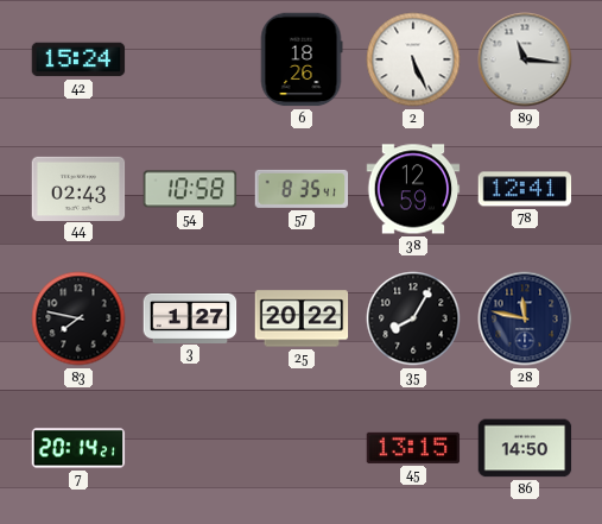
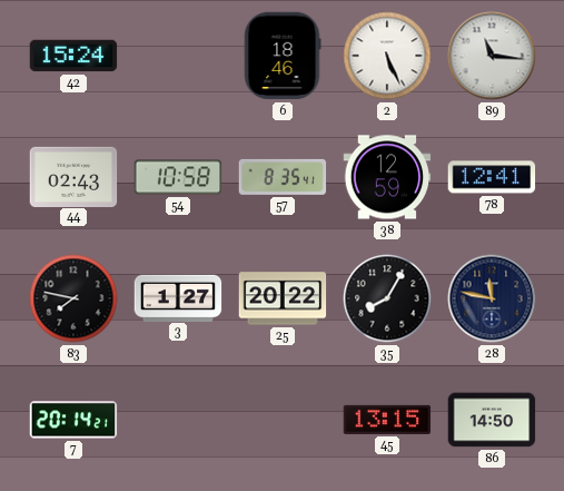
6: 18:26 -> 18:46 (283, 56)
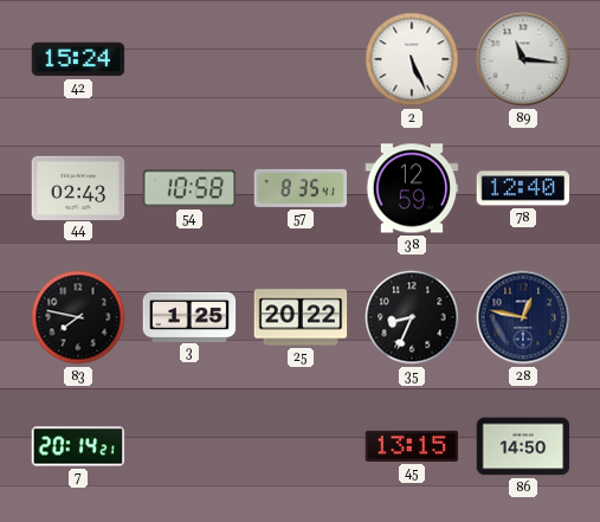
6: 18:46 -> none (283, 56)
78: 12:41 -> 12:40 (523, 188)
3: 1:27 -> 1:25 (189, 316)
35: 8:05 -> 8:34 (412, 317)
28: 11:47 -> 12:47 (523, 317)
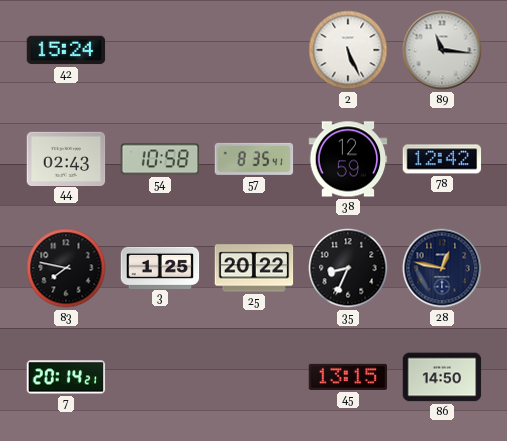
78: 12:40 -> 12:42 (442, 159)
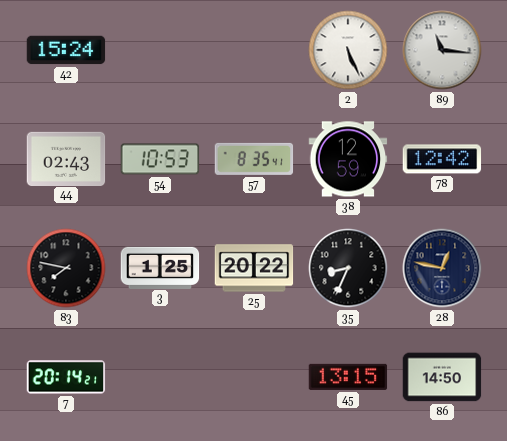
54: 10:58 -> 10:53 (160, 159)
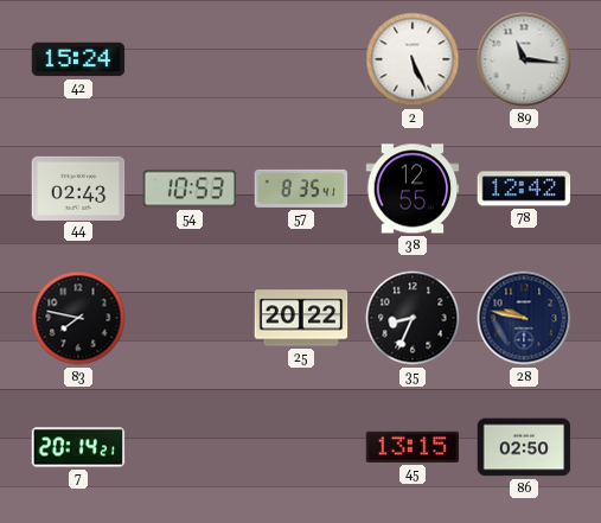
38: 12:59 -> 12:55 (413, 189)
3: 1:25 -> none (160, 267)
28: 12:47 -> 9:47 (524, 318)
86: 14:50 -> 02:50 (524, 447)
